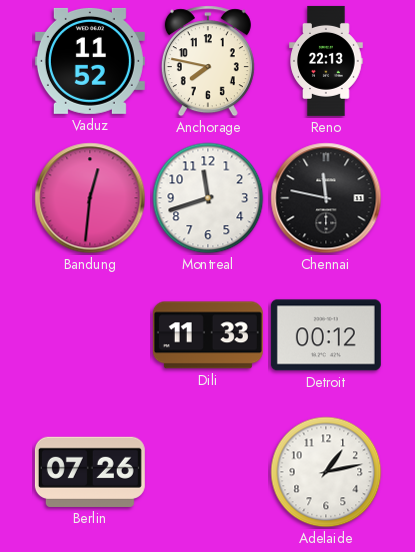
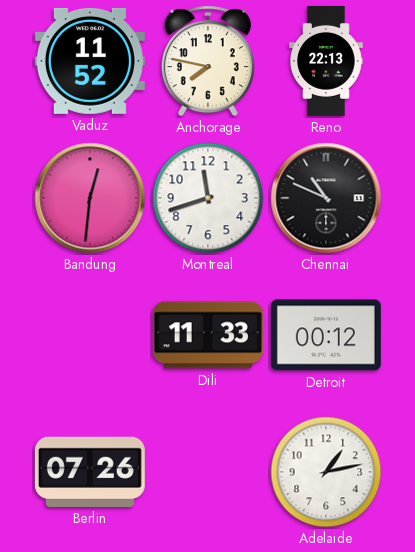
Chennai: 11:47 -> 10:49 (326, 198)
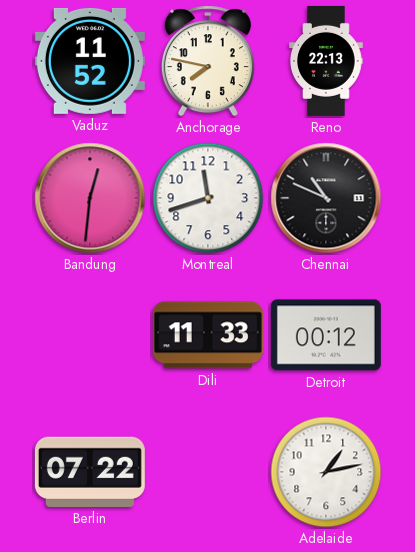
Berlin: 07:26 -> 07:22 (90, 472)
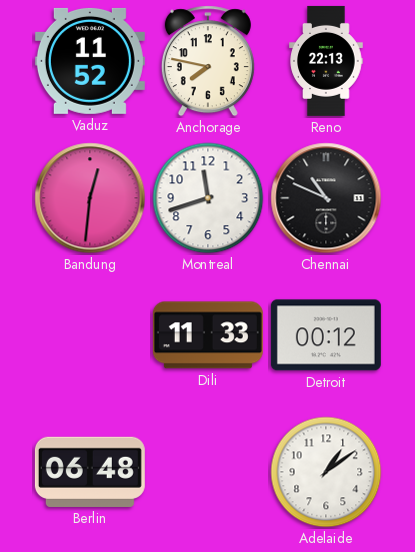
Berlin: 07:22 -> 06:48 (90, 472)
Adelaide: 1:13 -> 1:09 (326, 472)
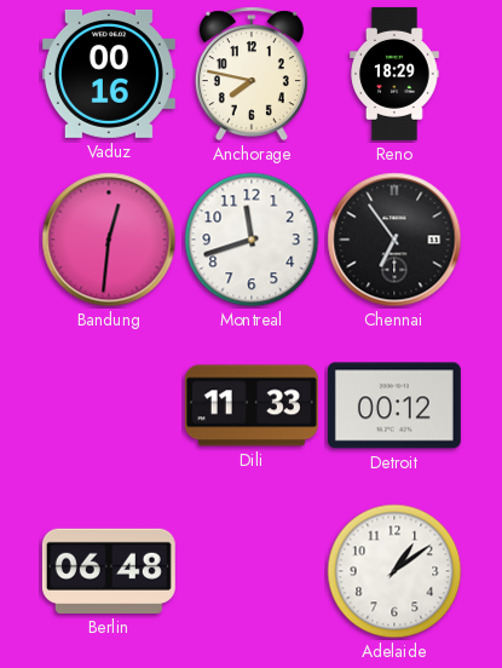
Vaduz: 11:52 -> 00:16 (109, 74)
Reno: 22:13 -> 18:29 (394, 74)
Chennai: 10:49 -> 6:54 (394, 240)
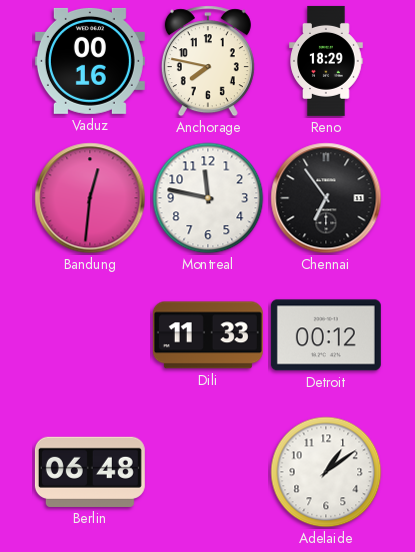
Montreal: 11:42 -> 11:47 (208, 198)
